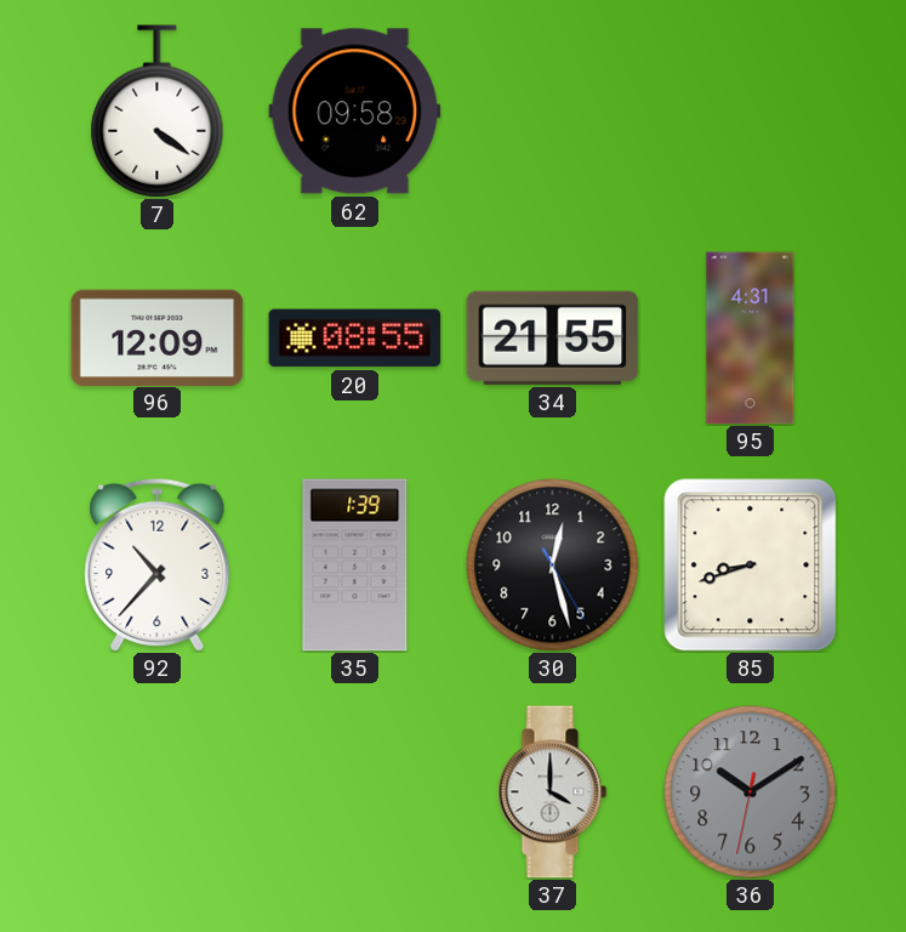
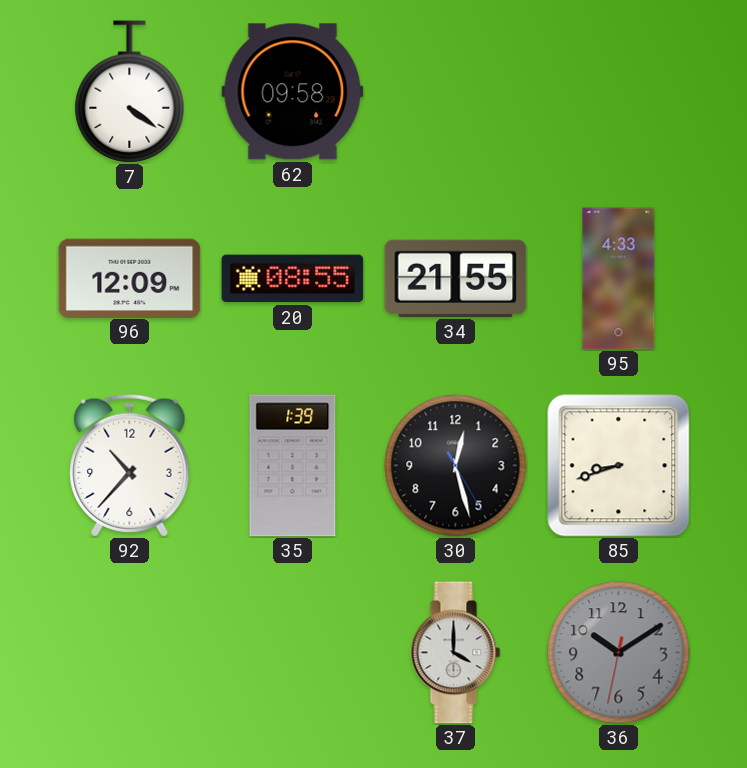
95: 4:31 -> 4:33 (619, 279)
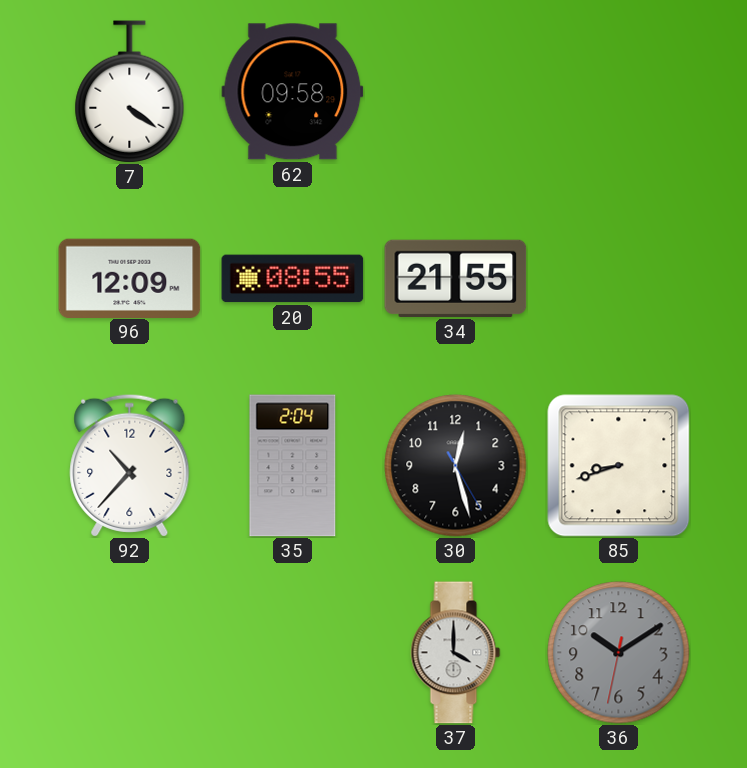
95: 4:33 -> none (619, 279)
35: 1:39 -> 2:04 (293, 466)
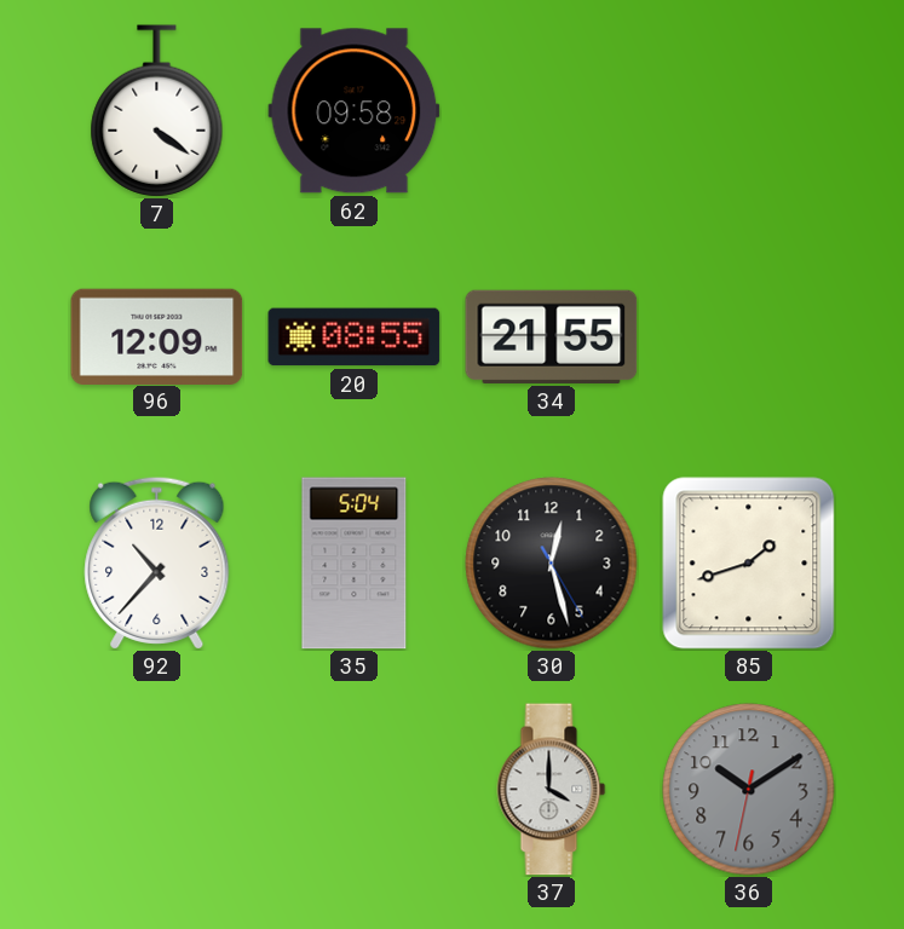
35: 2:04 -> 5:04 (355, 564)
85: 8:42 -> 1:42 (749, 564)
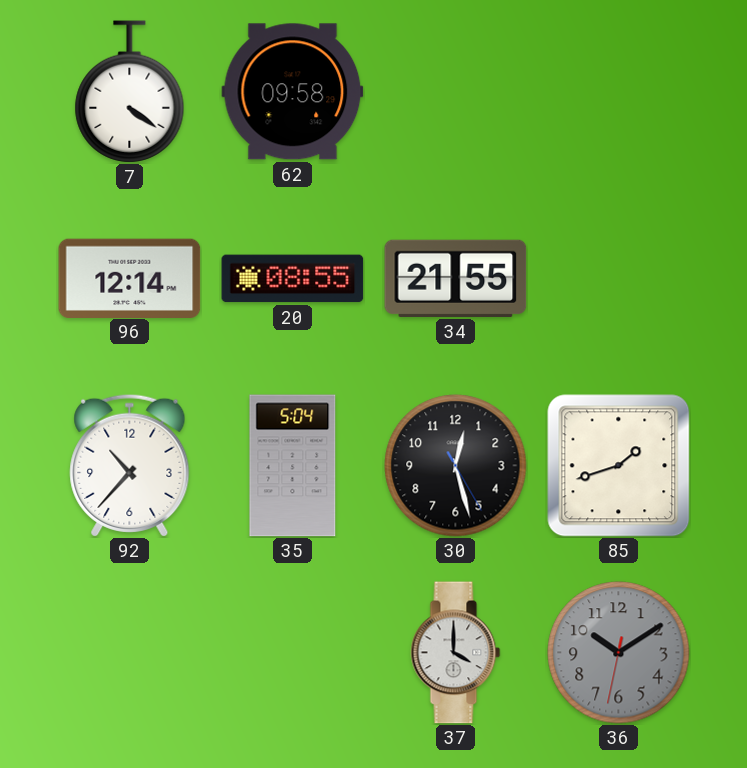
96: 12:09 -> 12:14 (130, 278)
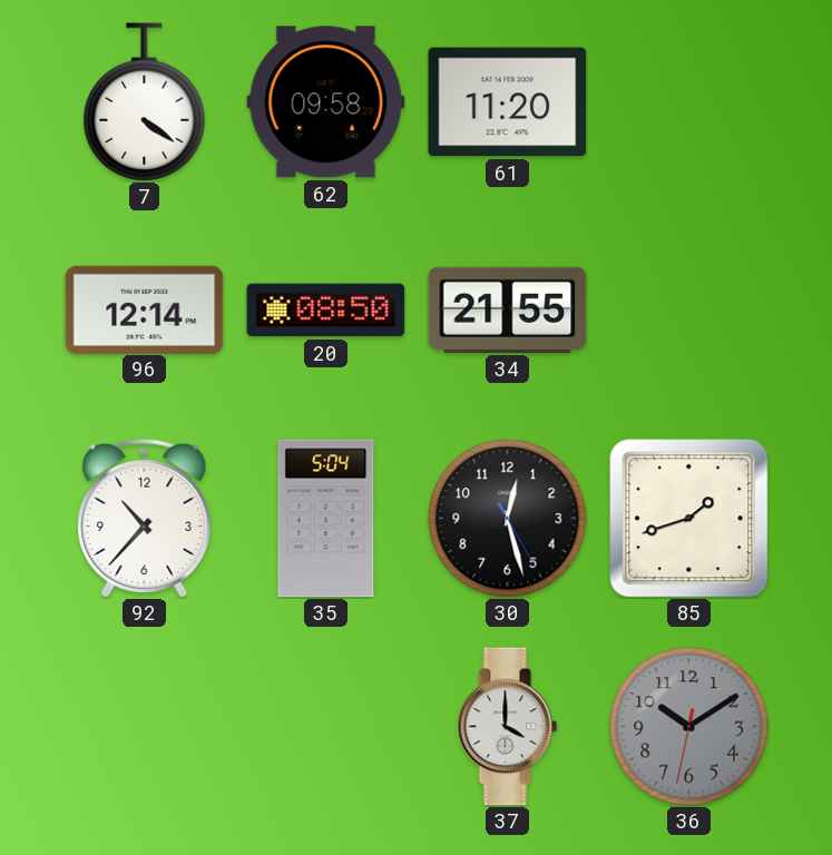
61: none -> 11:20 (508, 102)
20: 08:55 -> 08:50 (326, 311)
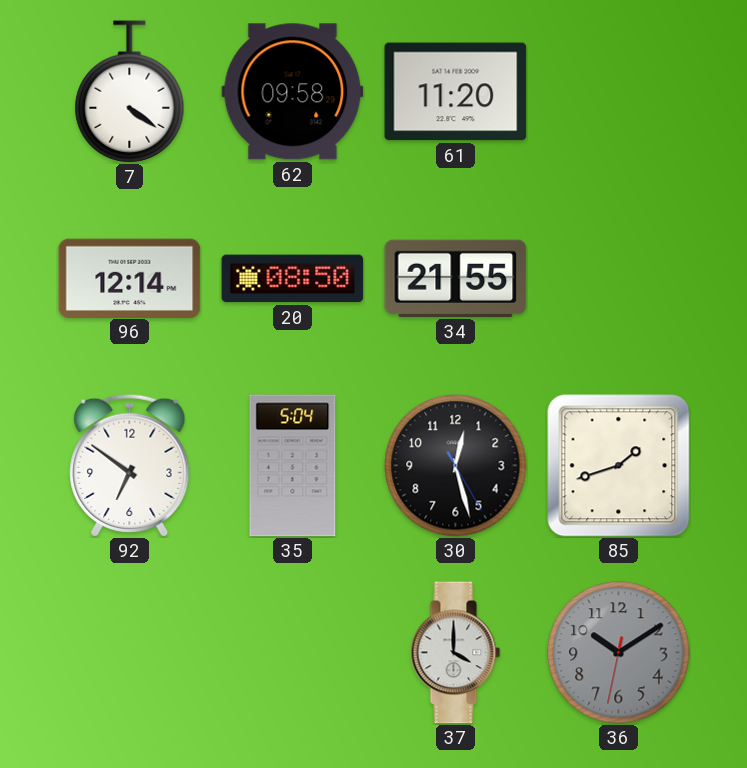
92: 10:37 -> 6:51 (130, 465)
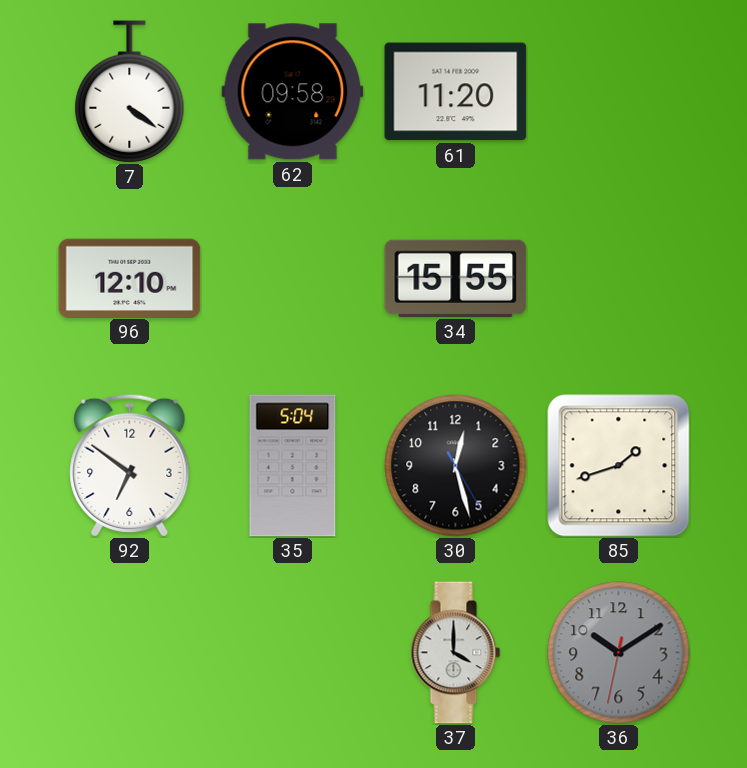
96: 12:14 -> 12:10 (130, 278)
20: 08:50 -> none (293, 279)
34: 21:55 -> 15:55 (456, 278)
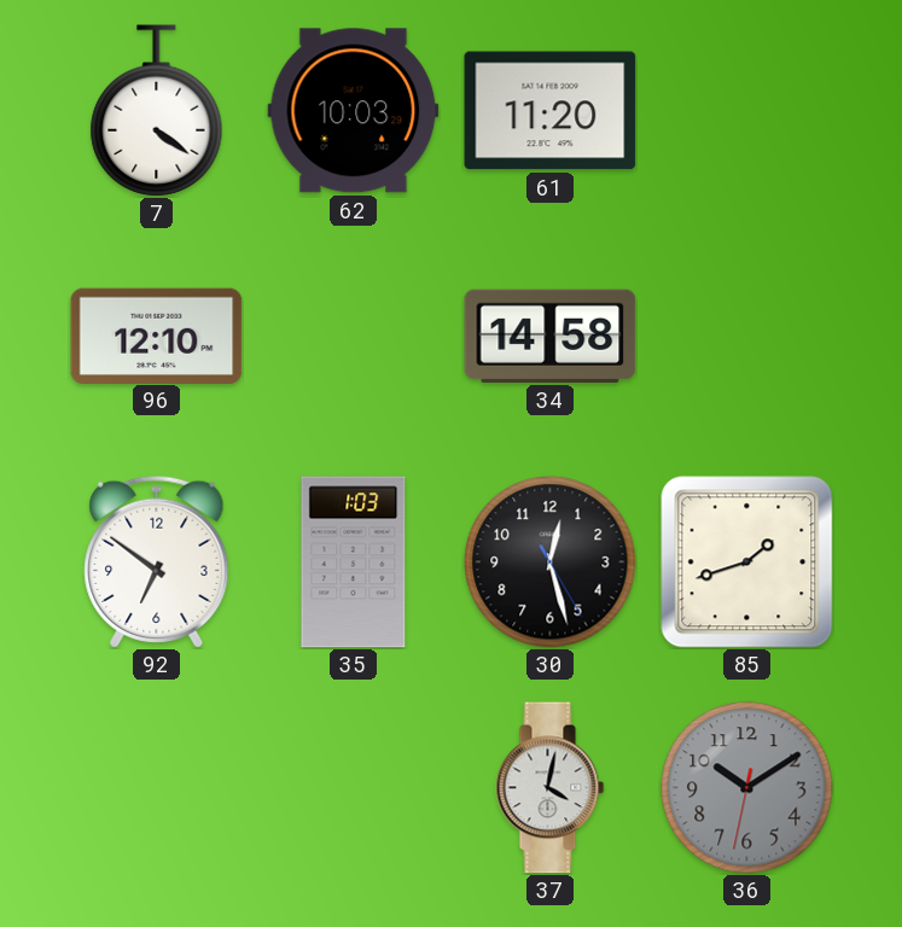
62: 09:58 -> 10:03 (354, 111)
34: 15:55 -> 14:58 (551, 336)
35: 5:04 -> 1:03 (354, 562)
37: 4:00 -> 4:02 (551, 788)
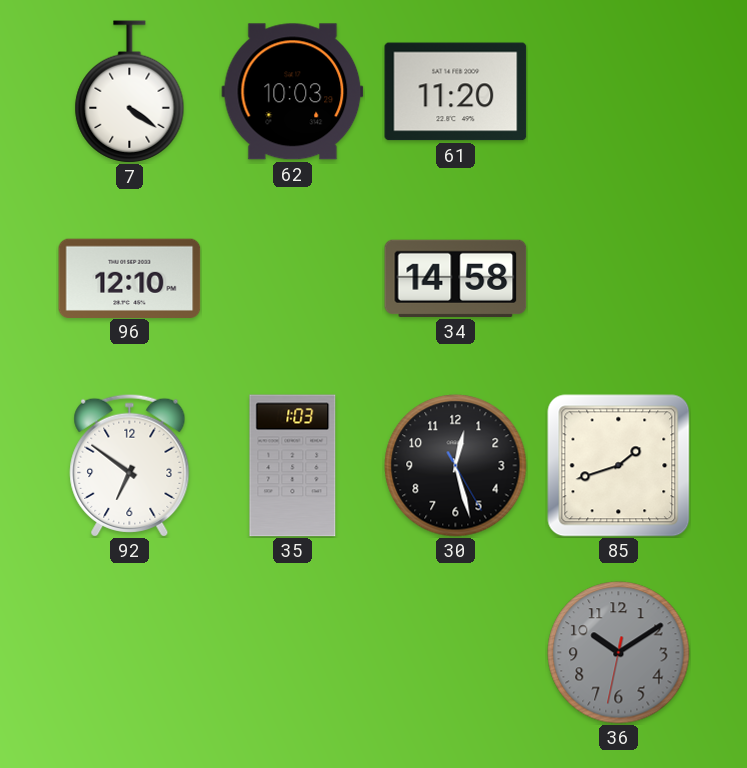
37: 4:02 -> none (551, 788)
